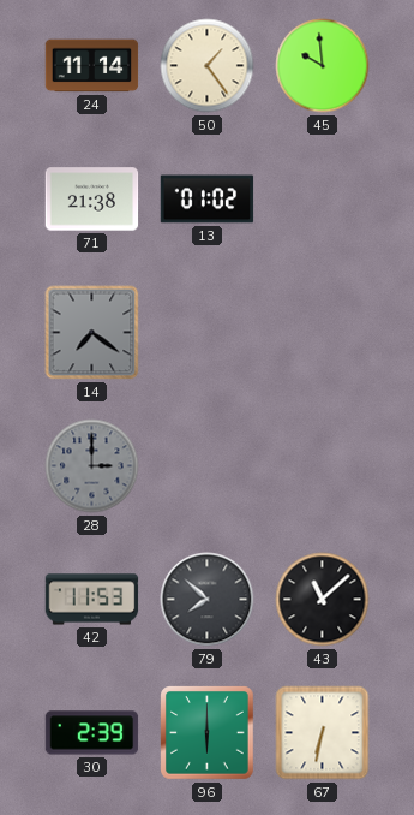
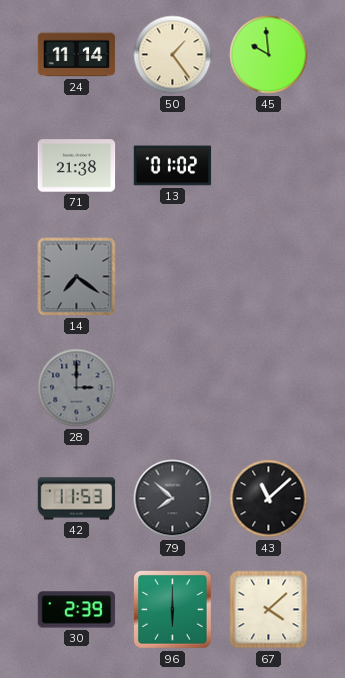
67: 6:32 -> 4:08 (269, 610)
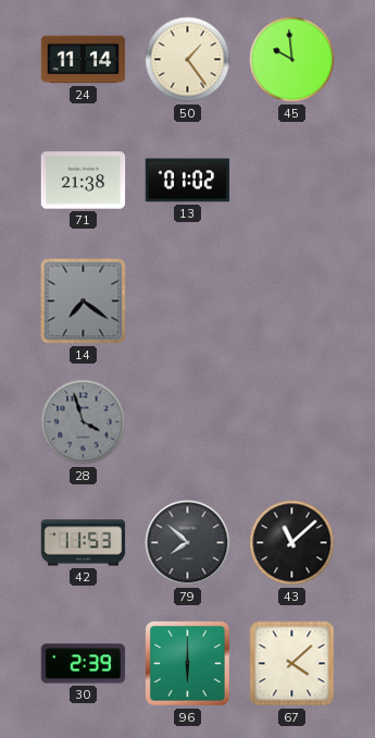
28: 3:00 -> 3:57 (84, 422)
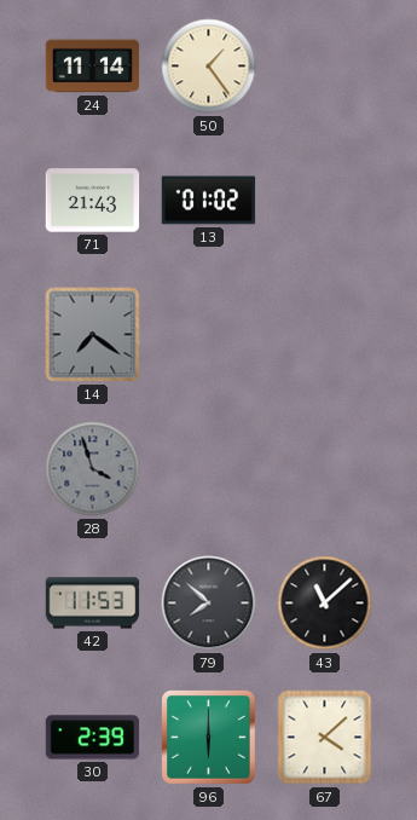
45: 9:59 -> none (292, 60)
71: 21:38 -> 21:43 (93, 201)
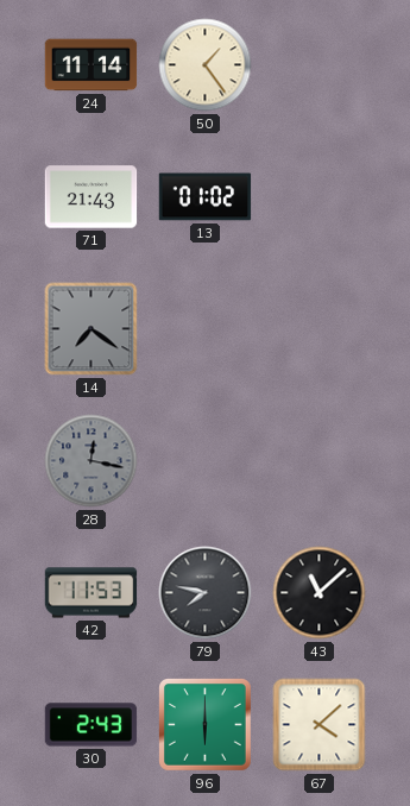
28: 3:57 -> 12:17 (92, 461)
79: 7:52 -> 7:47 (206, 593)
30: 2:39 -> 2:43 (92, 725)
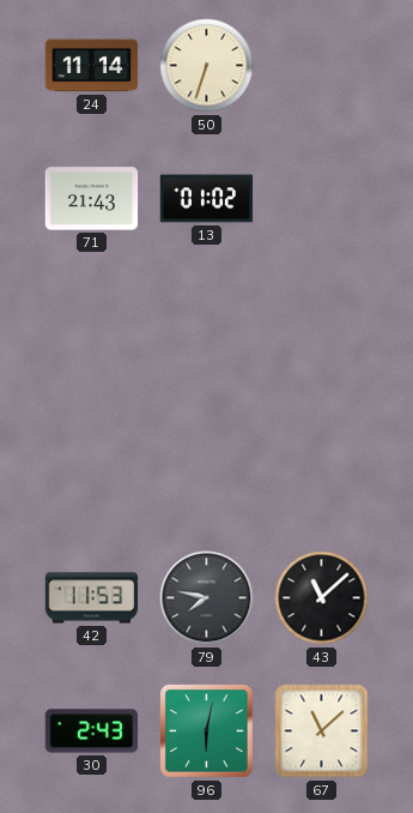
50: 1:24 -> 6:33 (207, 66)
14: 7:21 -> none (92, 329)
28: 12:17 -> none (92, 461)
96: 6:00 -> 6:02 (207, 731)
67: 4:08 -> 11:08 (322, 731)
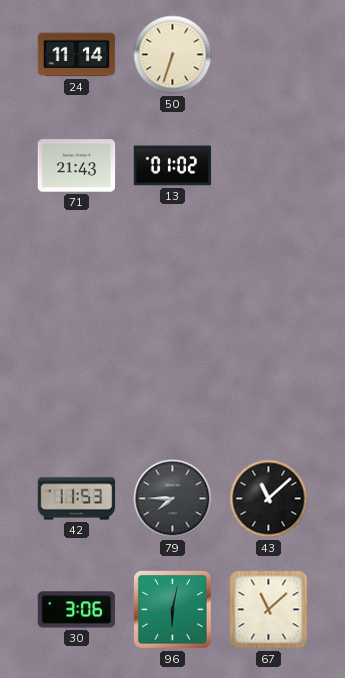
79: 7:47 -> 7:45 (173, 499)
30: 2:43 -> 3:06 (77, 610)
